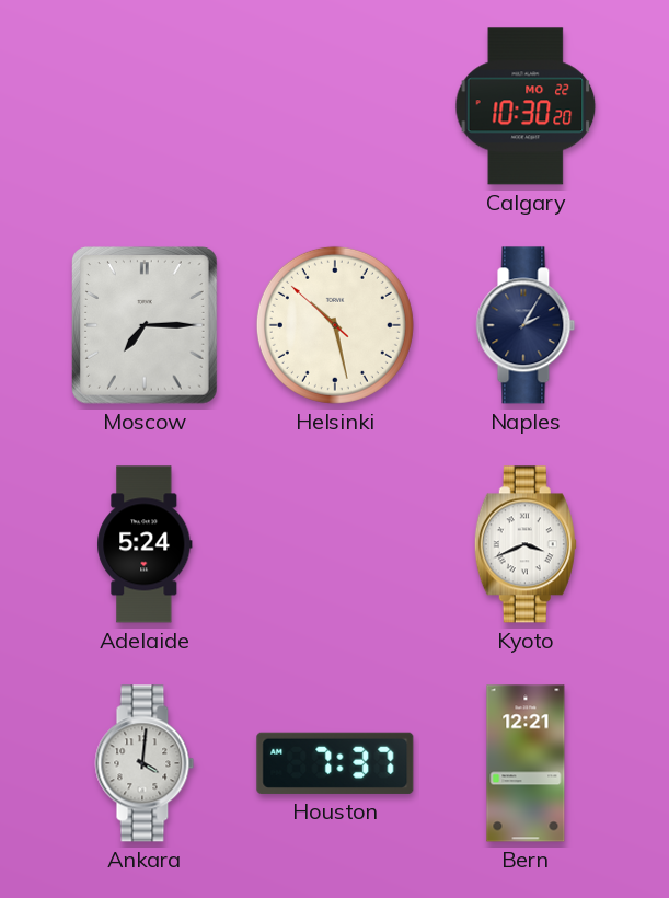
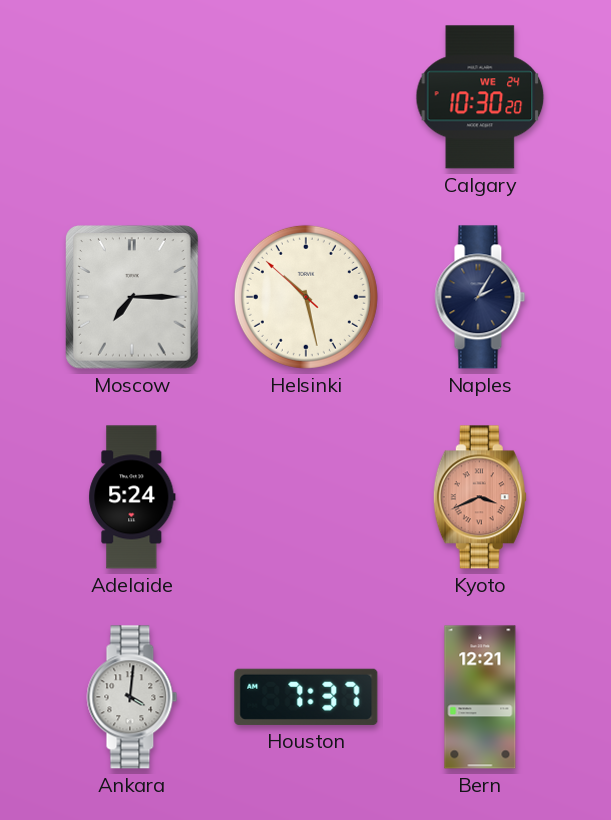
Calgary date: MO 22 -> WE 24 (480, 97)
Kyoto dial: white -> salmon (480, 497)
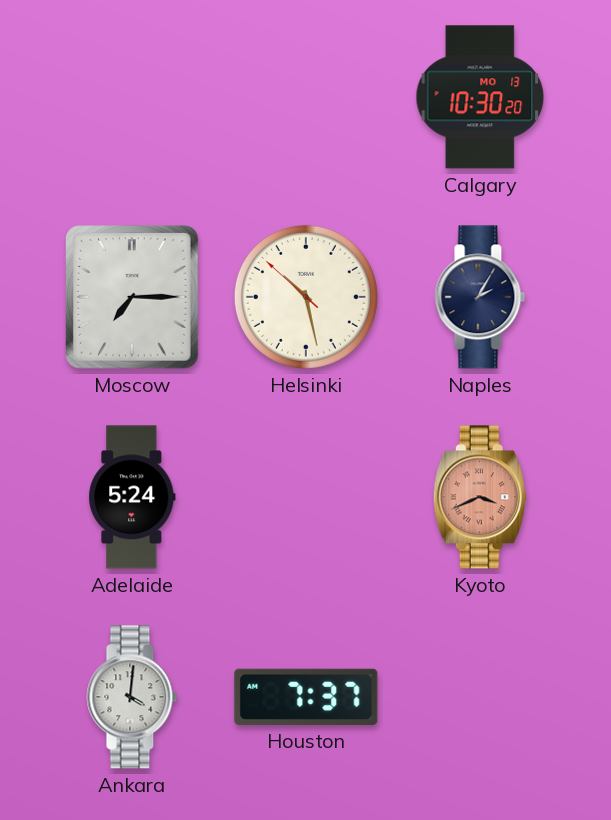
Calgary date: WE 24 -> MO 13 (480, 97)
Bern: 12:21 -> none (480, 697)
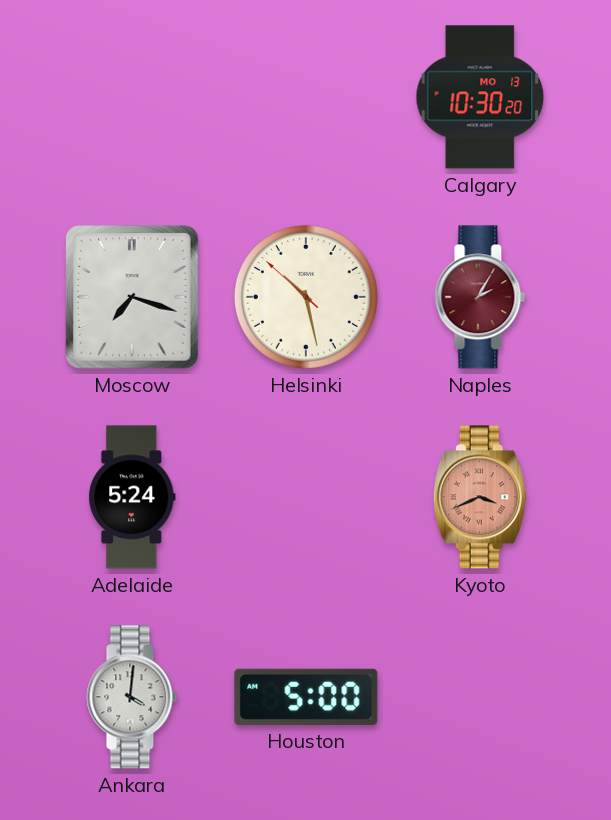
Moscow: 7:15 -> 7:18 (133, 297)
Naples dial: navy -> burgundy (480, 297)
Houston: 7:37 -> 5:00 (306, 697)
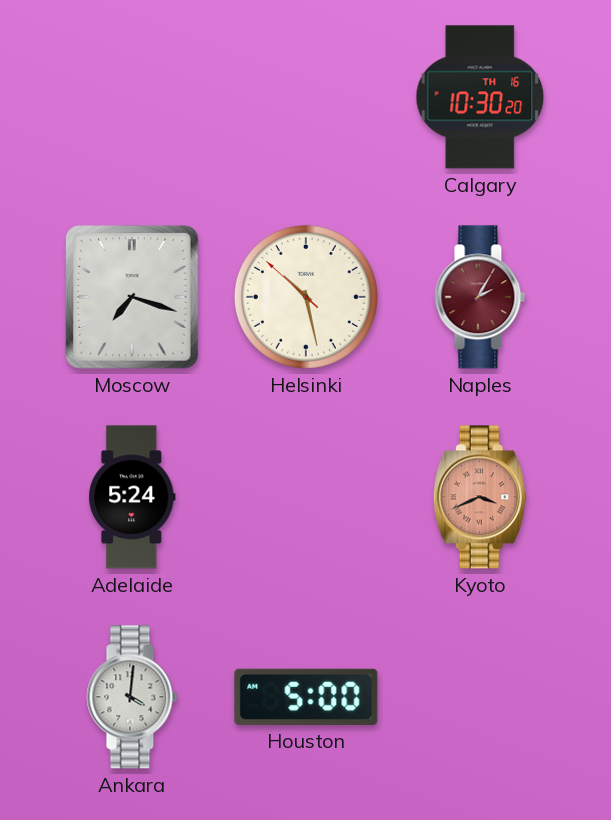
Calgary date: MO 13 -> TH 16 (480, 97)
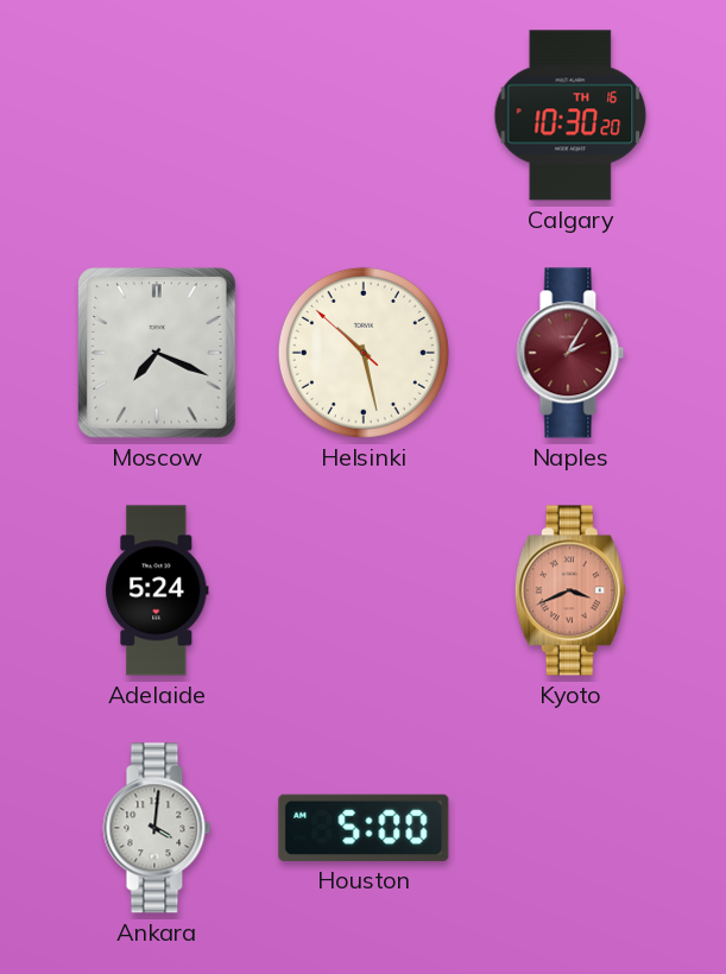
Moscow: 7:18 -> 7:19 (158, 353)
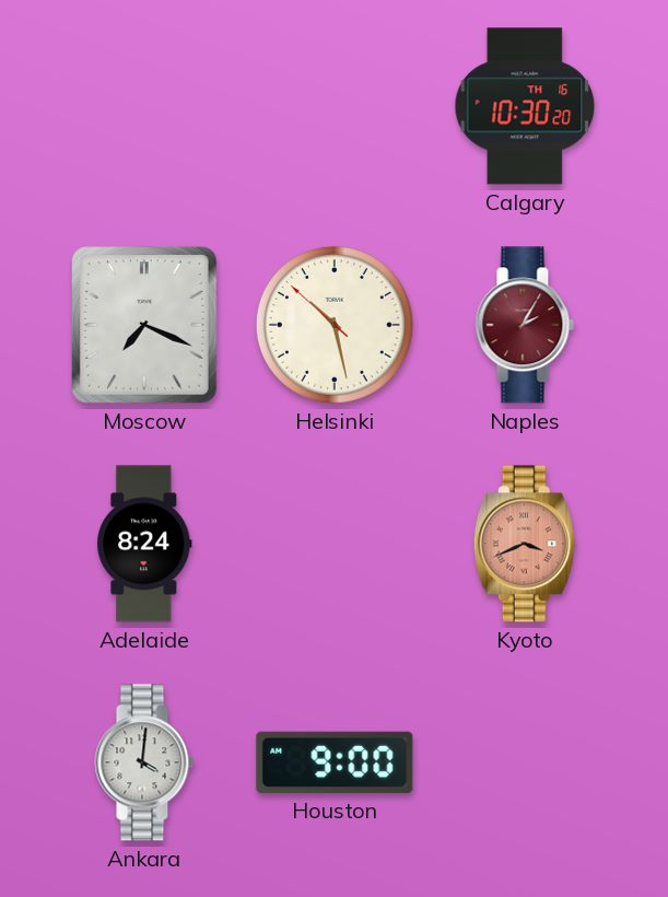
Adelaide: 5:24 -> 8:24 (144, 544)
Houston: 5:00 -> 9:00 (335, 762)
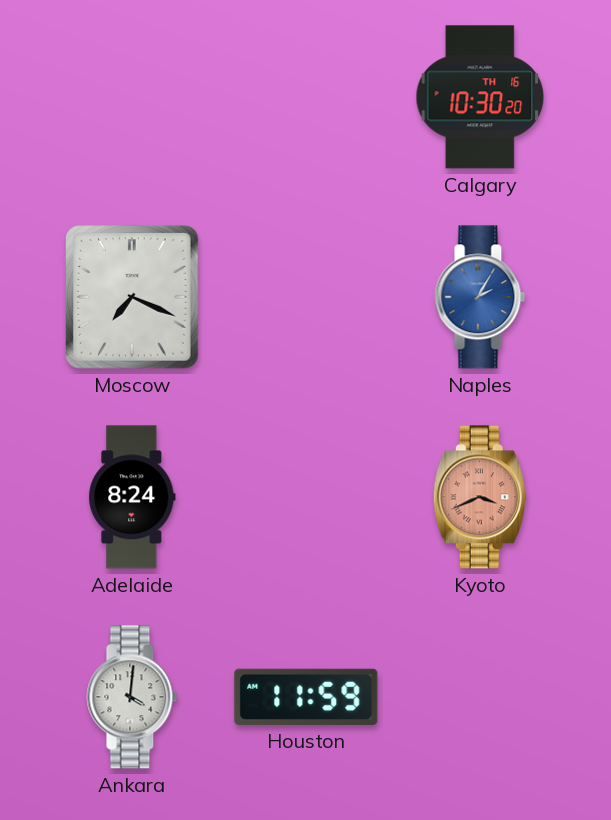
Helsinki: 10:27 -> none (335, 325)
Naples dial: burgundy -> blue (480, 297)
Houston: 9:00 -> 11:59 (306, 697)
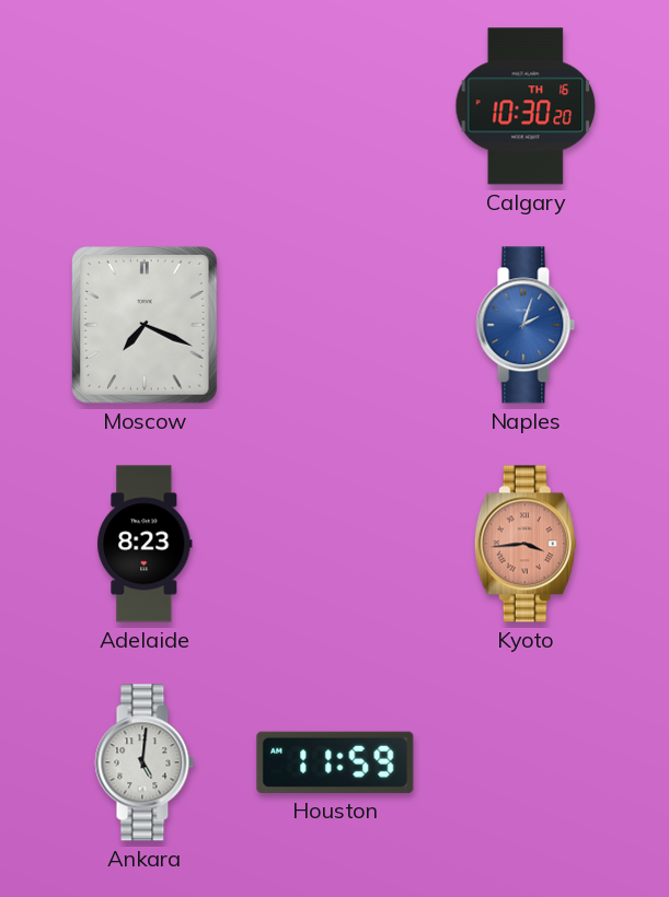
Naples: 2:05 -> 2:03 (526, 325)
Adelaide: 8:24 -> 8:23 (145, 544)
Kyoto: 3:41 -> 3:44 (526, 544)
Ankara: 4:01 -> 5:01 (145, 762)
